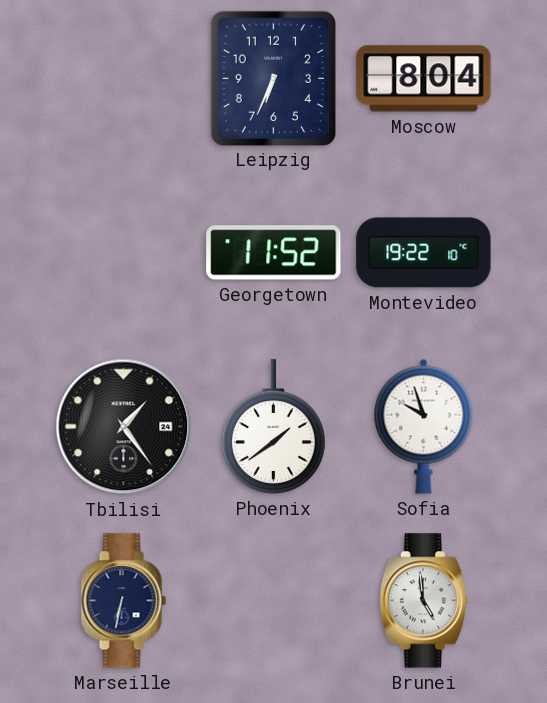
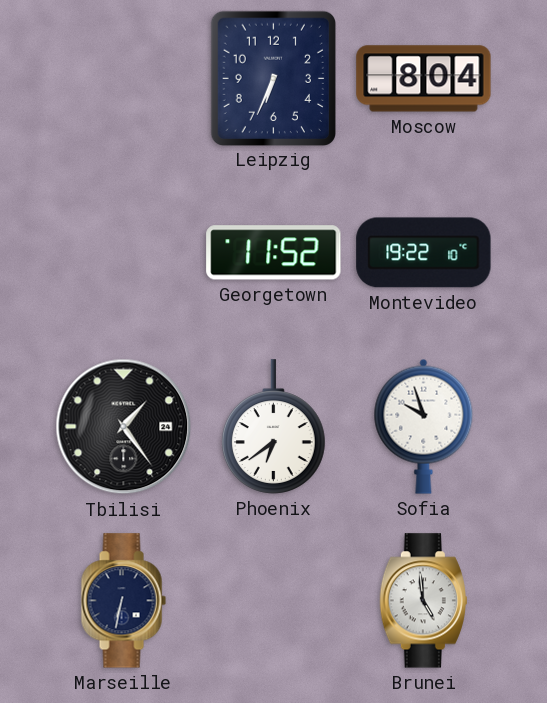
Phoenix: 1:39 -> 6:39 (273, 427)
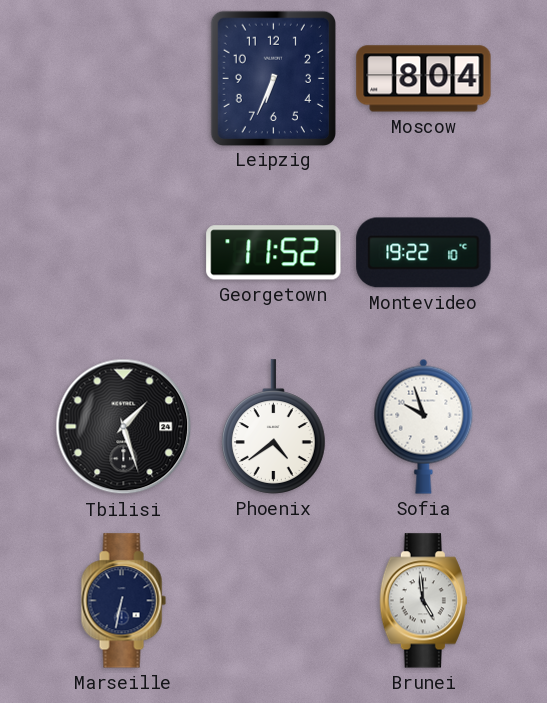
Tbilisi: 1:24 -> 1:27 (124, 427)
Phoenix: 6:39 -> 4:39 (273, 427)
